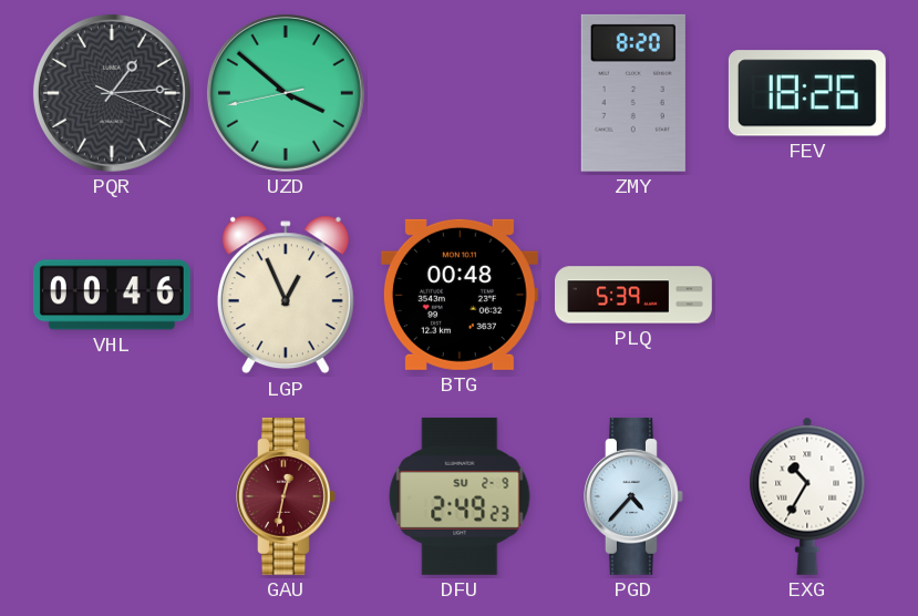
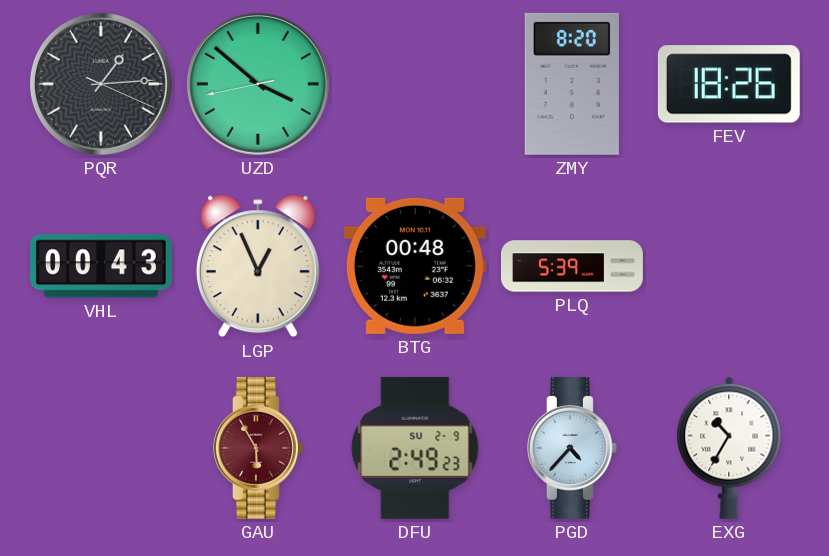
VHL: 00:46 -> 00:43 (101, 266)
GAU: 12:32 -> 5:55 (259, 448)
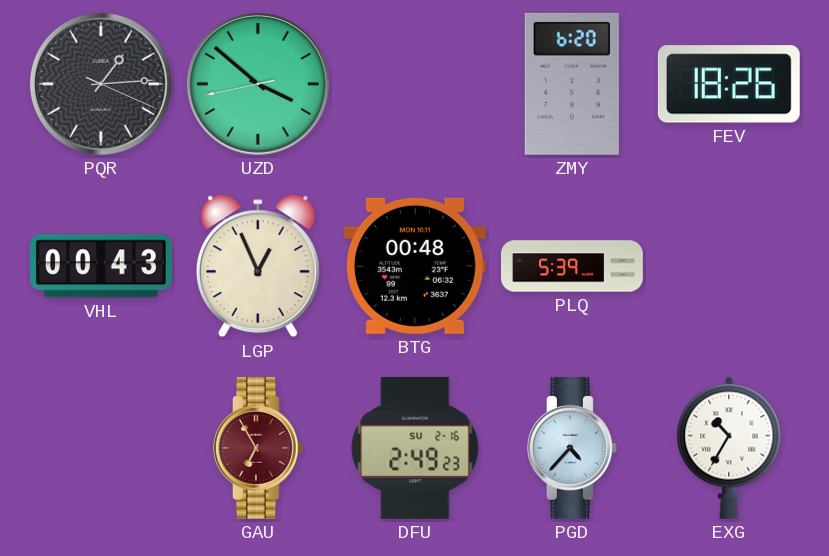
ZMY: 8:20 -> 6:20 (572, 84)
GAU: 5:55 -> 6:55 (259, 448)
DFU date: SU 2-9 -> SU 2-16 (415, 448)
